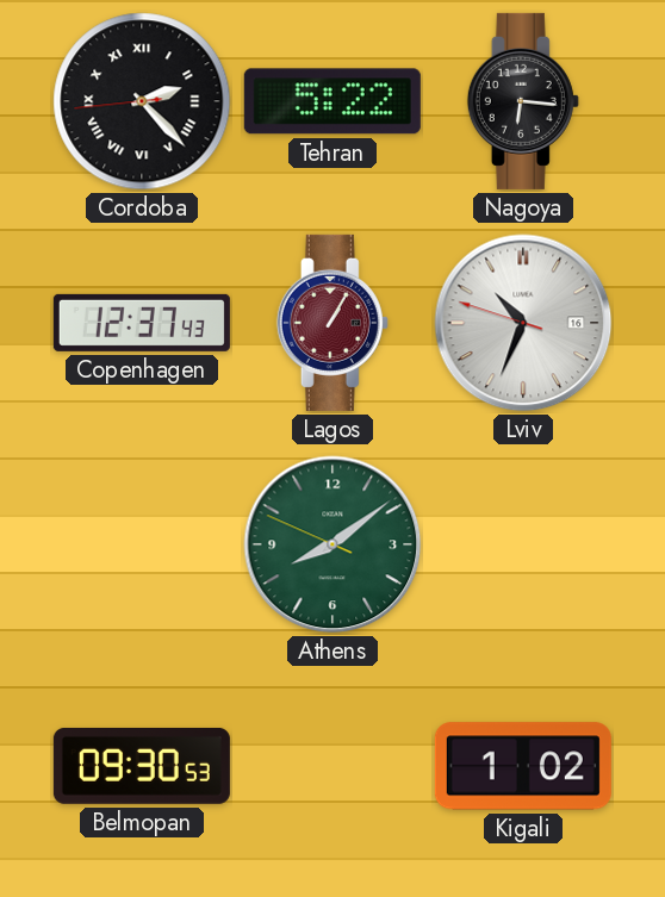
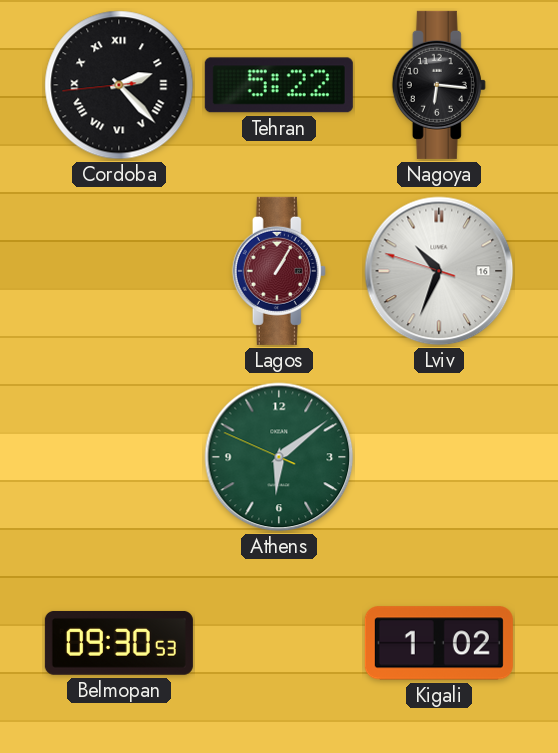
Copenhagen: 12:37 -> none (142, 323)
Athens: 8:08 -> 6:08 (279, 457)
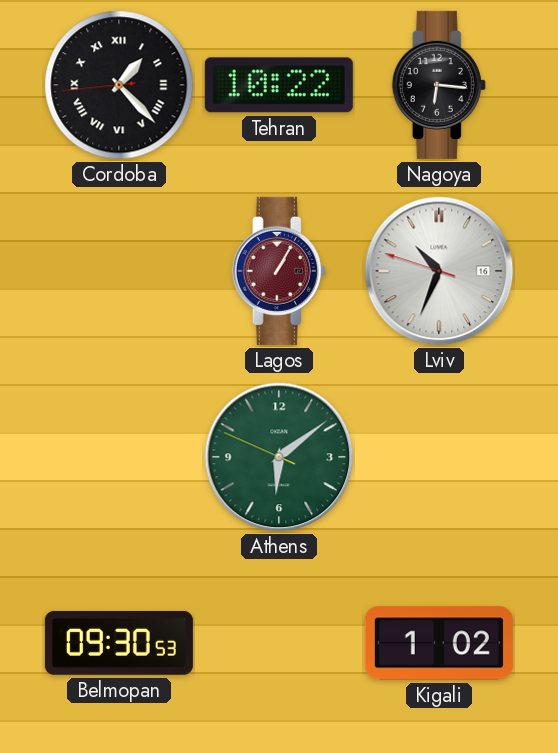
Cordoba: 2:22 -> 1:22 (119, 85)
Tehran: 5:22 -> 10:22 (279, 85)
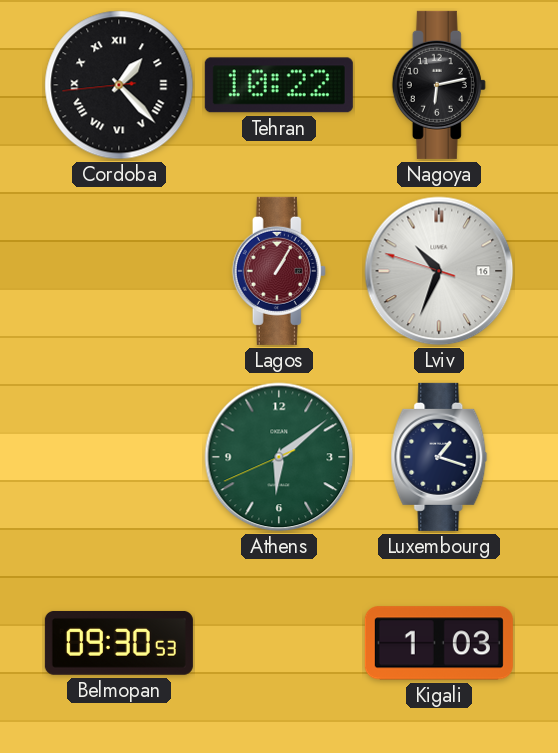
Nagoya: 6:16 -> 6:13 (439, 85)
Athens: 6:08:49 -> 6:08:41 (279, 457)
Luxembourg: none -> 1:18 (439, 457)
Kigali: 1:02 -> 1:03 (439, 643)
